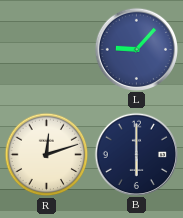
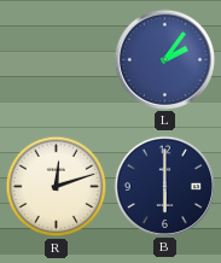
L: 9:07 -> 2:06 (164, 59)
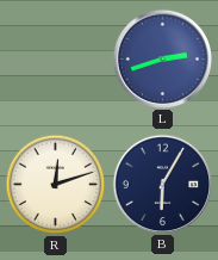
L: 2:06 -> 2:42 (162, 58)
B: 6:00 -> 6:05 (162, 184)
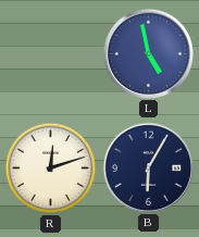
L: 2:42 -> 4:58 (148, 53)
